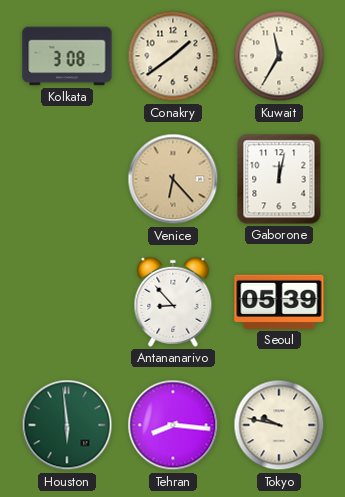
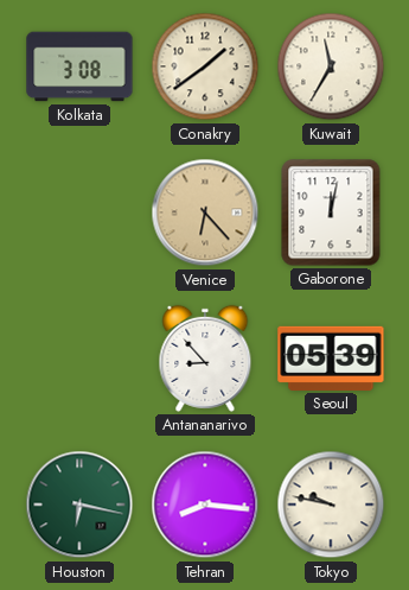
Houston: 5:59 -> 6:17 (79, 505)
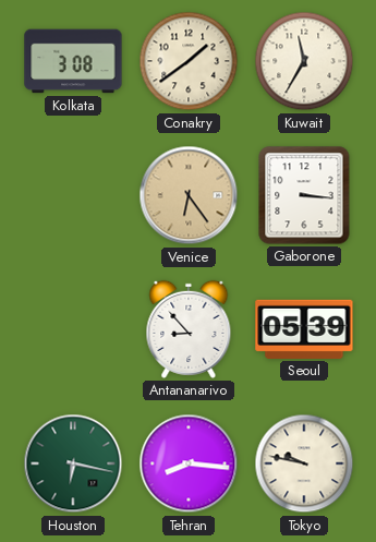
Venice: 6:23 -> 6:24 (189, 195)
Gaborone: 12:02 -> 3:16 (304, 195)
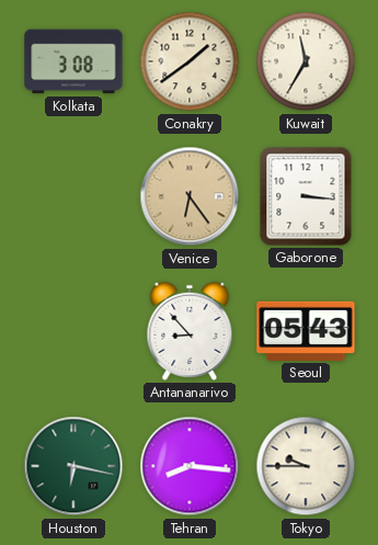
Seoul: 05:39 -> 05:43 (306, 331)
Tokyo: 9:47 -> 9:45 (306, 466)
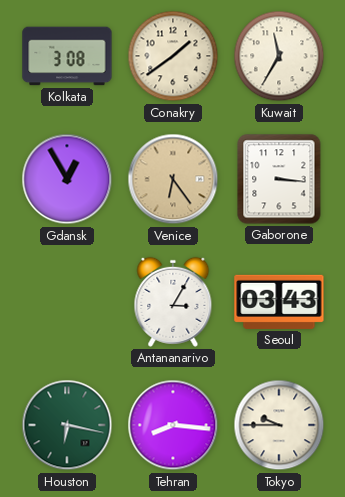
Gdansk: none -> 12:55 (67, 179)
Antananarivo: 8:53 -> 3:05 (173, 302)
Seoul: 05:43 -> 03:43 (279, 302)
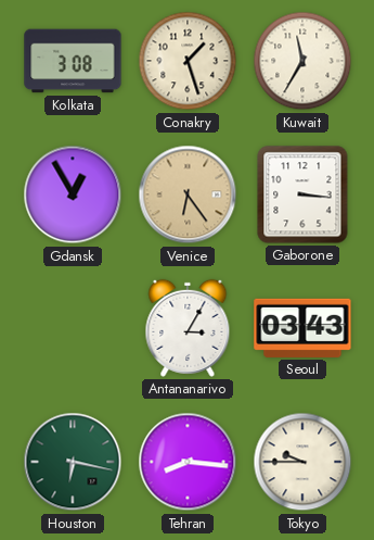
Conakry: 1:39 -> 1:27 (188, 61)
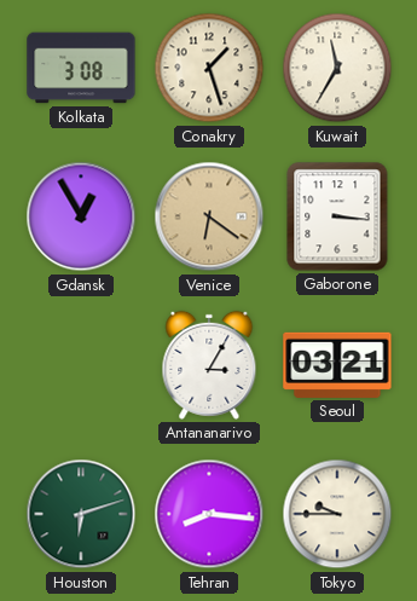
Venice: 6:24 -> 6:21 (209, 216)
Seoul: 03:43 -> 03:21 (337, 365)
Houston: 6:17 -> 6:12 (81, 514)
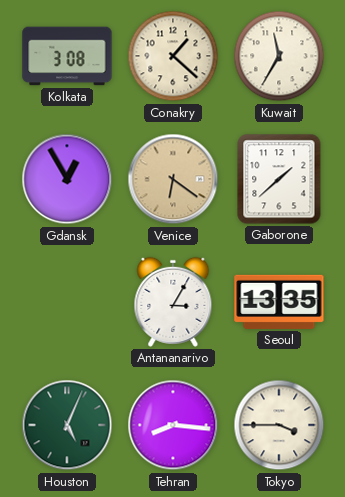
Conakry: 1:27 -> 1:22 (173, 56)
Gaborone: 3:16 -> 1:38 (279, 179)
Seoul: 03:21 -> 13:35 (279, 302)
Houston: 6:12 -> 5:04 (67, 425)
Tokyo: 9:45 -> 3:45 (279, 425)
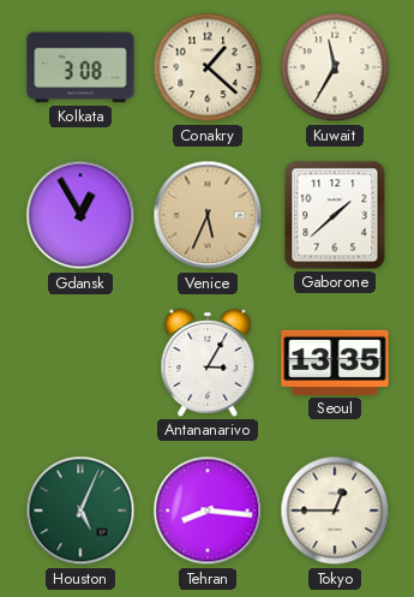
Venice: 6:21 -> 5:34 (208, 215)
Tokyo: 3:45 -> 12:45 (335, 511)
